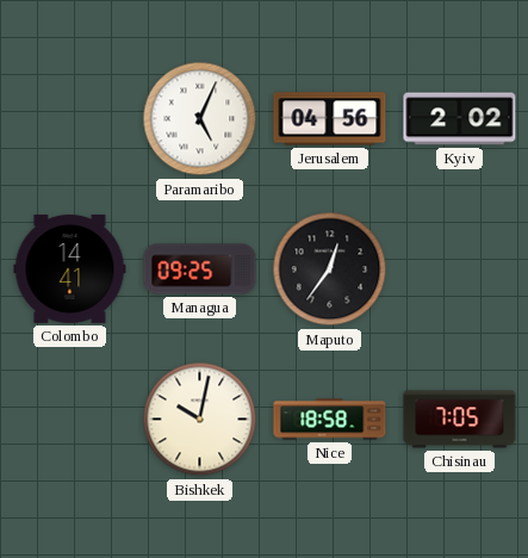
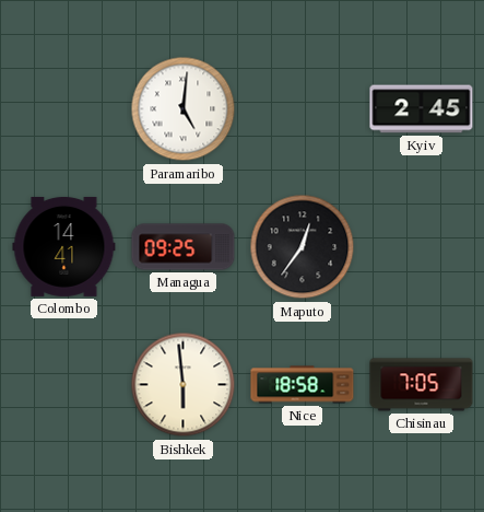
Paramaribo: 5:04 -> 5:01 (184, 109)
Jerusalem: 04:56 -> none (330, 119)
Kyiv: 2:02 -> 2:45 (422, 109)
Bishkek: 10:02 -> 5:59 (184, 385)
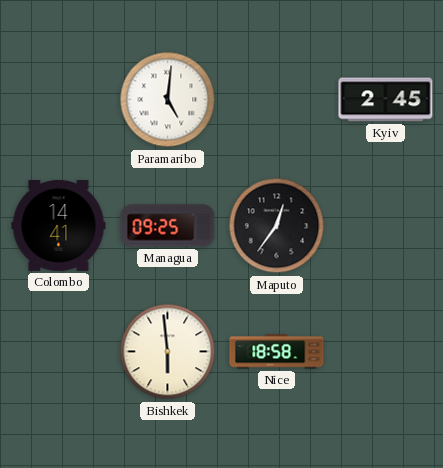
Chisinau: 7:05 -> none (422, 385)
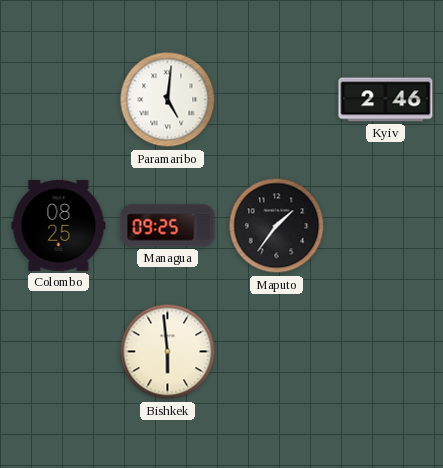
Kyiv: 2:45 -> 2:46 (386, 100)
Colombo: 14:41 -> 08:25 (59, 225)
Maputo: 12:36 -> 1:36 (277, 226)
Nice: 18:58 -> none (277, 352)
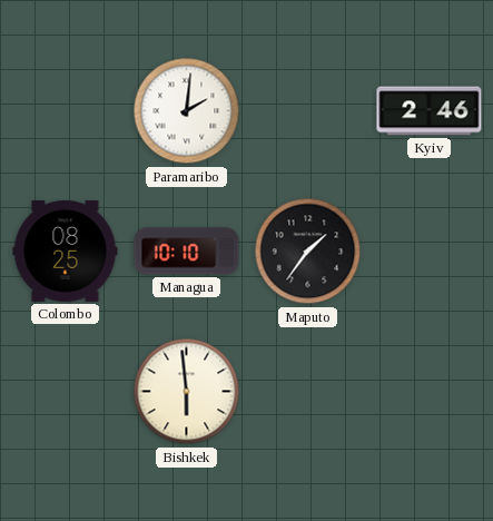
Paramaribo: 5:01 -> 2:01 (187, 111)
Managua: 09:25 -> 10:10 (187, 252)
